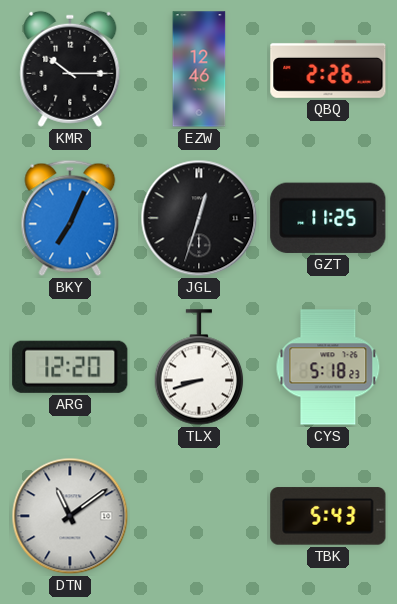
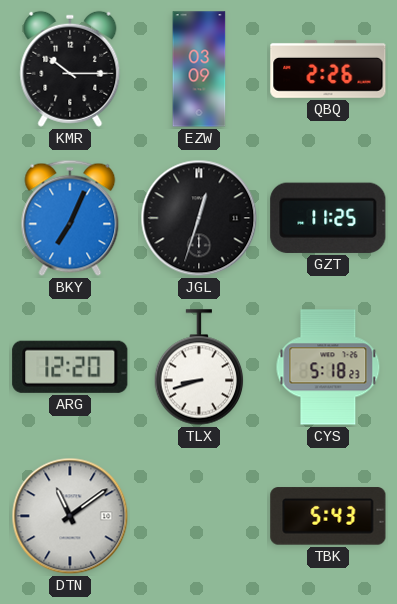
EZW: 12:46 -> 03:09 (199, 69)
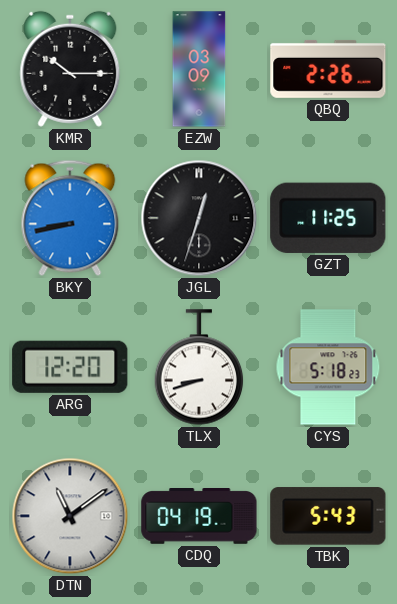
BKY: 7:04 -> 8:43 (70, 218)
CDQ: none -> 04:19 (199, 517)
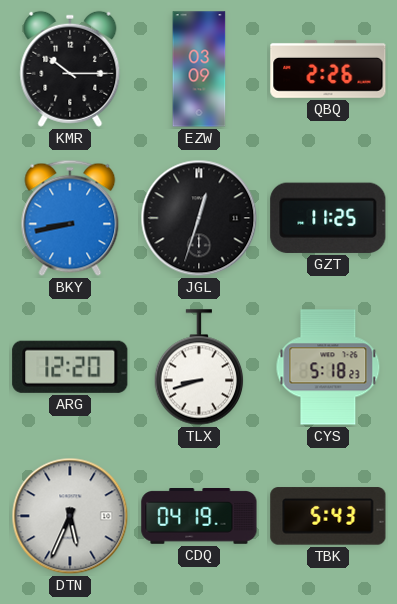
DTN: 11:09 -> 5:34 (70, 516)
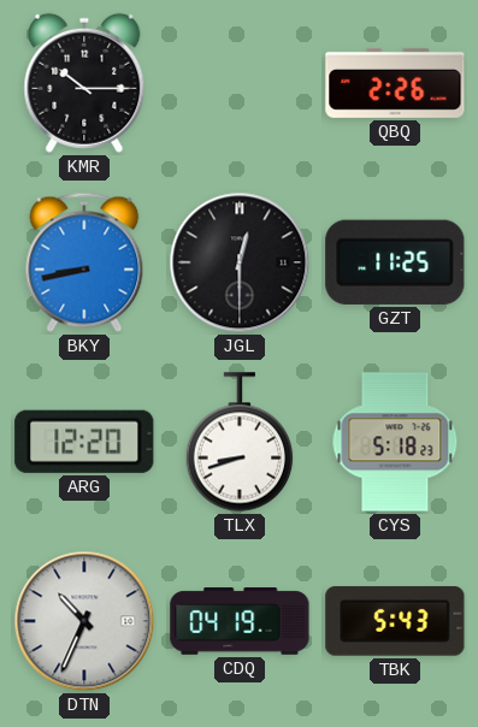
EZW: 03:09 -> none (199, 69)
JGL: 12:33 -> 12:30 (240, 262)
DTN: 5:34 -> 10:34 (84, 621)
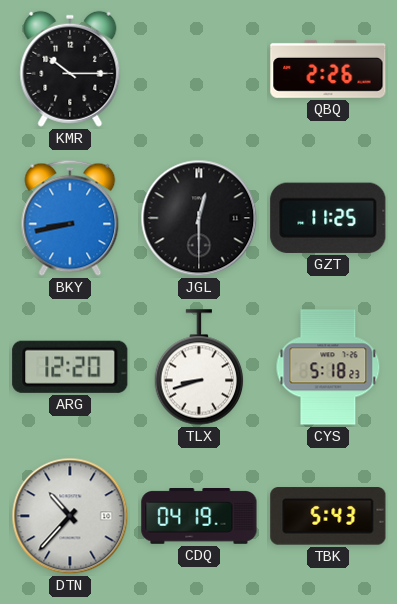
DTN: 10:34 -> 10:37 (70, 516)
